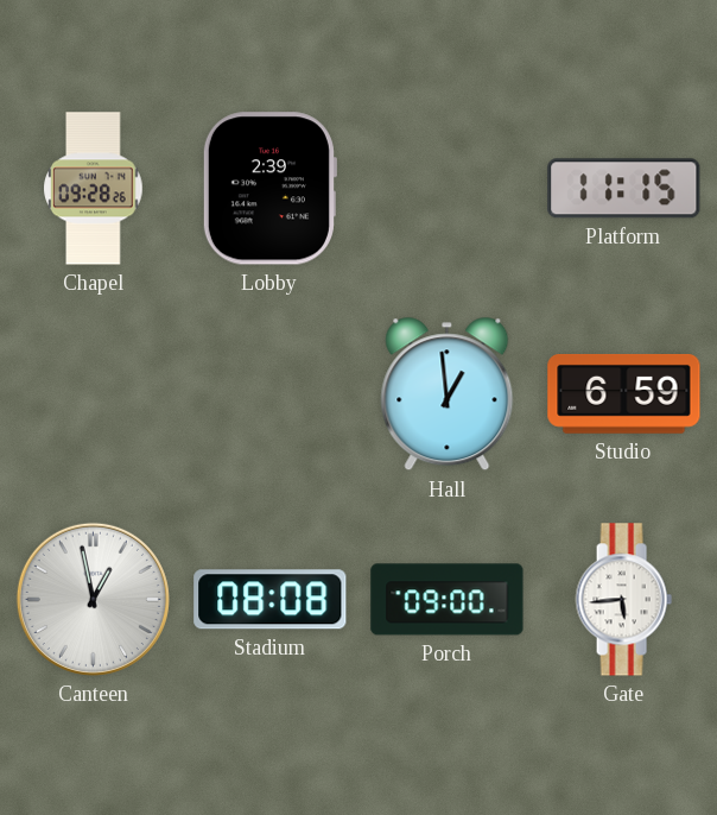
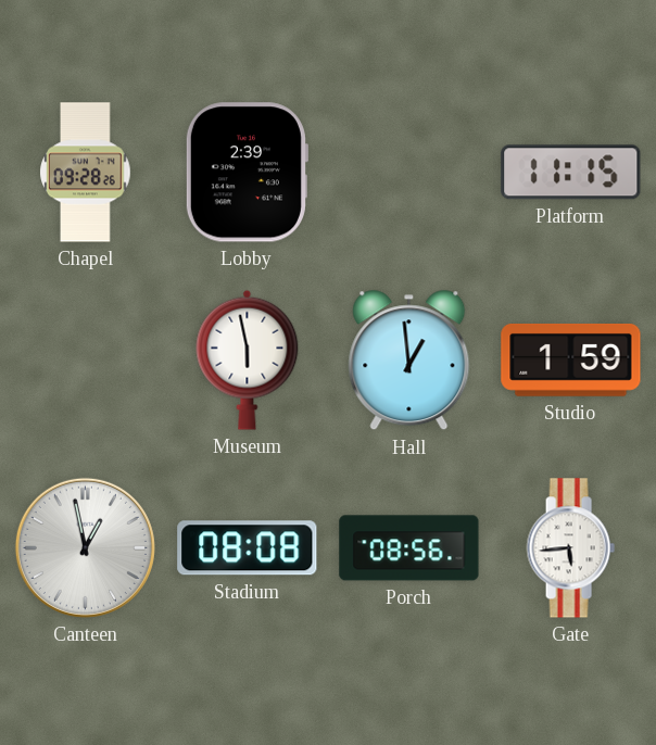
Museum: none -> 5:58 (248, 359)
Studio: 6:59 -> 1:59 (571, 361)
Porch: 09:00 -> 08:56 (409, 548)
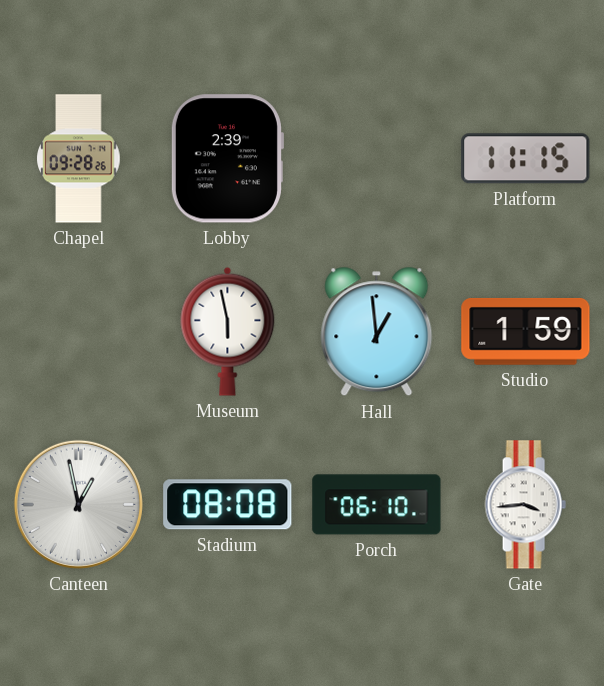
Porch: 08:56 -> 06:10 (377, 505)
Gate: 5:44 -> 3:44 (525, 505)
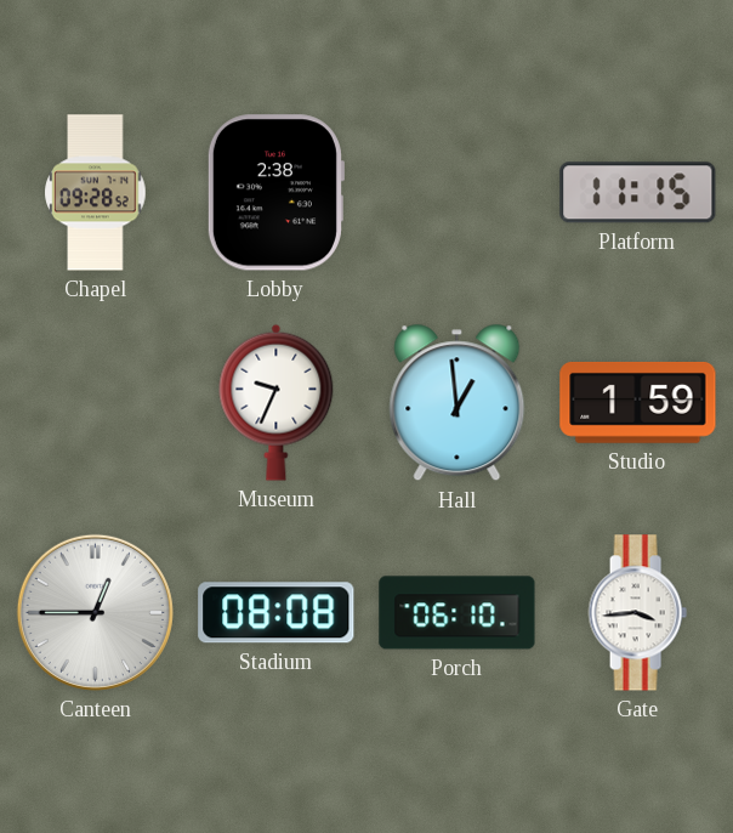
Chapel: 09:28:26 -> 09:28:52 (96, 193)
Lobby: 2:39 -> 2:38 (275, 193)
Museum: 5:58 -> 9:34 (277, 402)
Canteen: 12:58 -> 12:45 (95, 612)
